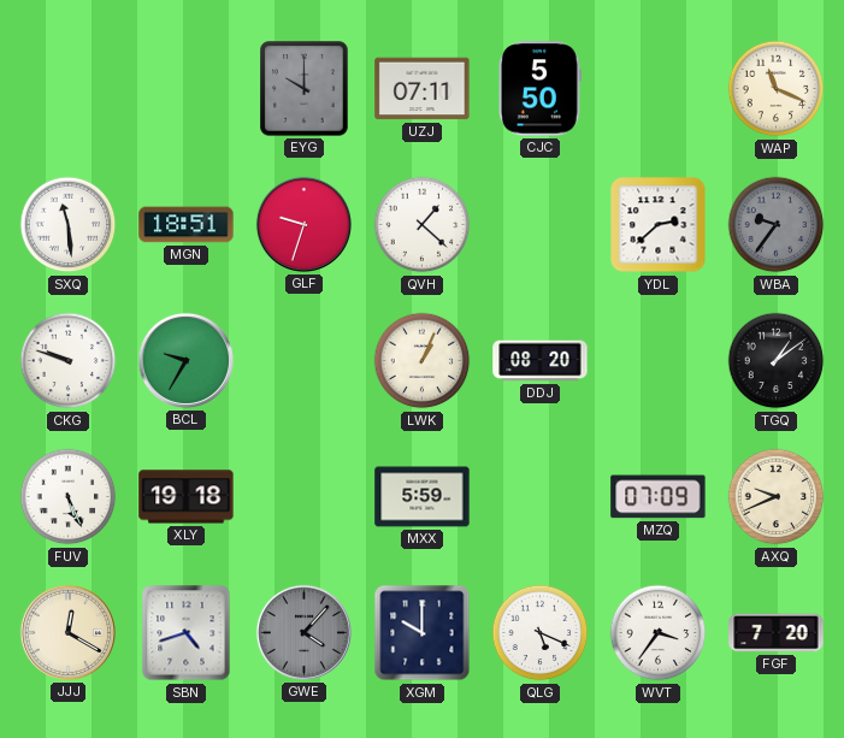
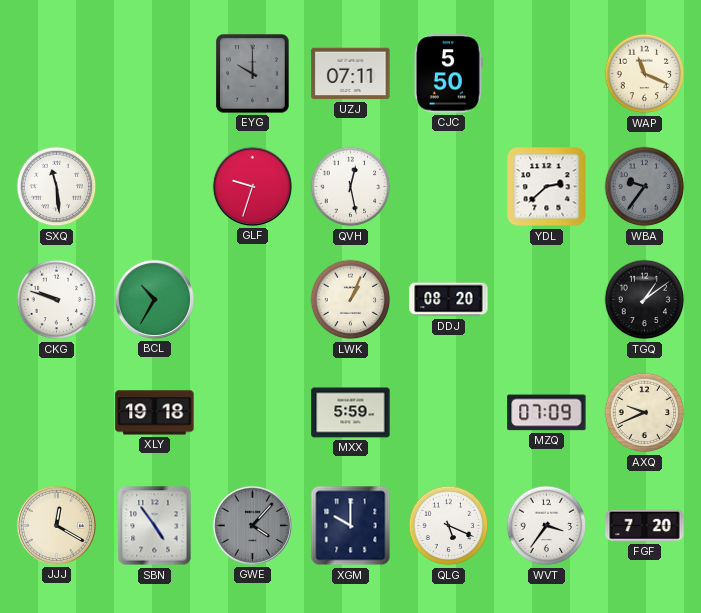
MGN: 18:51 -> none (187, 225)
QVH: 1:22 -> 12:28 (351, 187)
BCL: 9:35 -> 10:35 (154, 299)
FUV: 5:26 -> none (69, 497)
SBN: 4:42 -> 4:54 (155, 526)
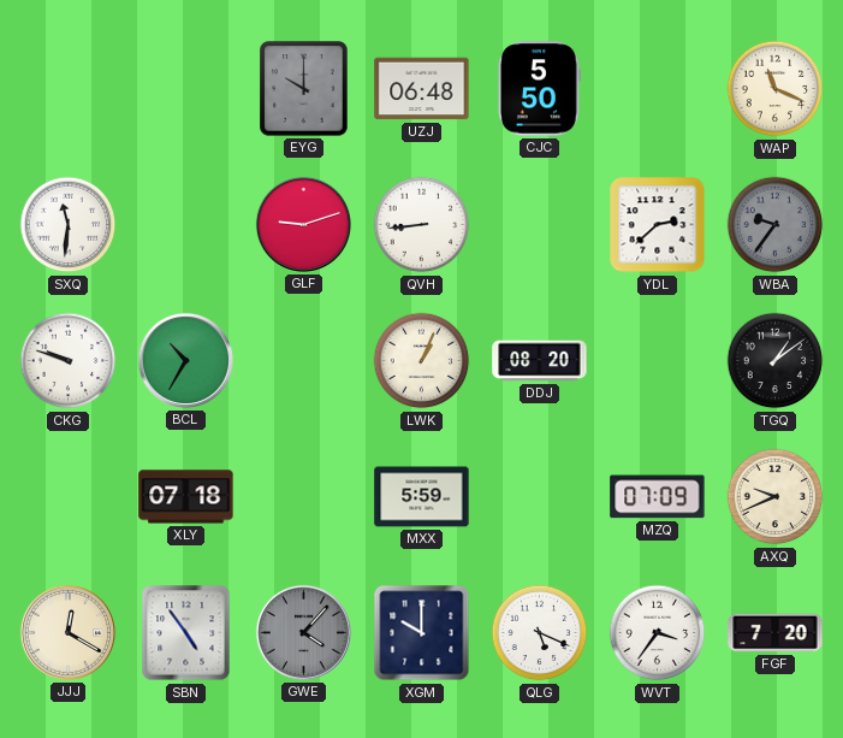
UZJ: 07:11 -> 06:48 (422, 89)
SXQ: 11:29 -> 11:31 (69, 225)
GLF: 9:33 -> 9:12 (303, 224)
QVH: 12:28 -> 8:44 (422, 225)
XLY: 19:18 -> 07:18 (186, 497)
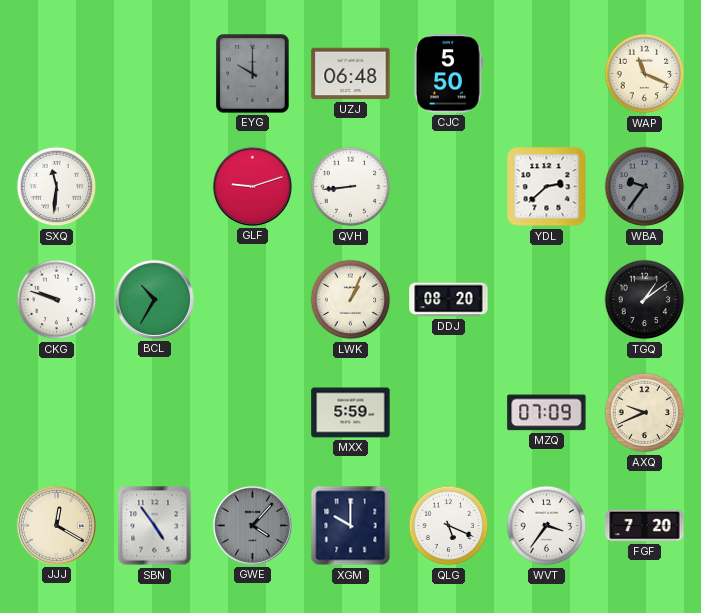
XLY: 07:18 -> none (186, 497)
